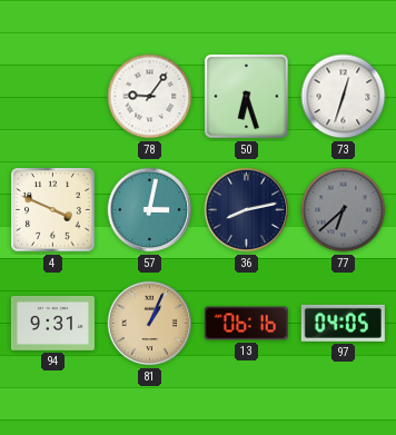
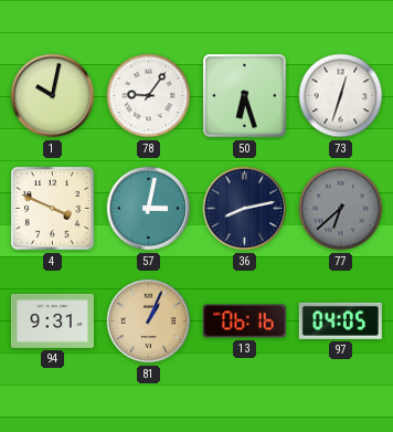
1: none -> 10:02 (53, 96)
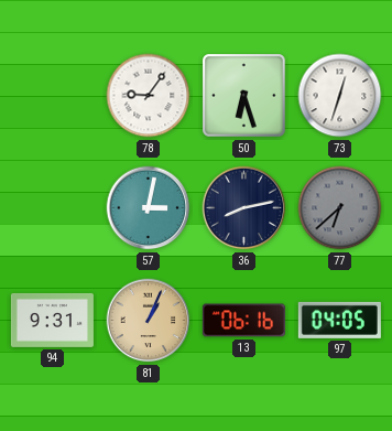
1: 10:02 -> none (53, 96)
4: 3:49 -> none (53, 209)
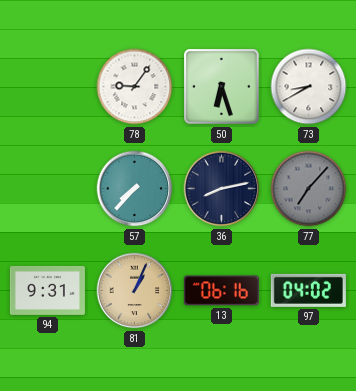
73: 12:33 -> 8:40 (309, 87)
57: 3:02 -> 7:37 (135, 189)
77: 6:38 -> 7:07 (309, 189)
97: 04:05 -> 04:02 (308, 290)
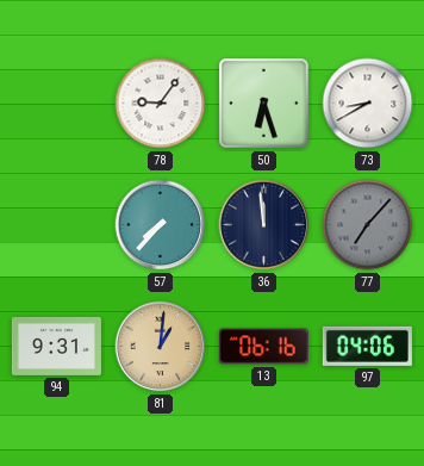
36: 8:13 -> 11:59 (264, 225)
81: 1:04 -> 1:01 (161, 347)
97: 04:02 -> 04:06 (367, 346)
